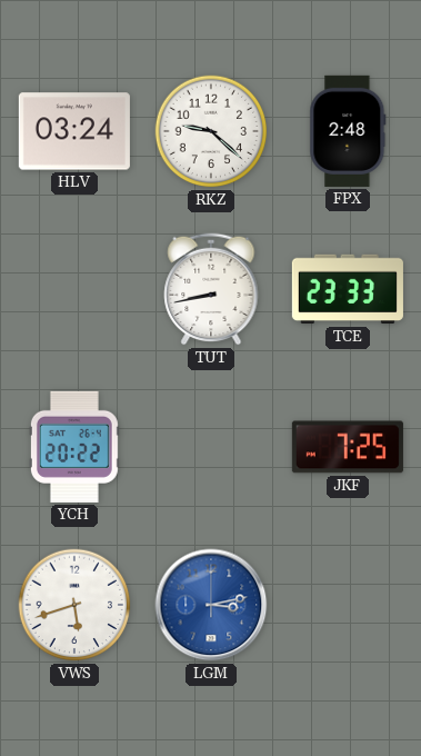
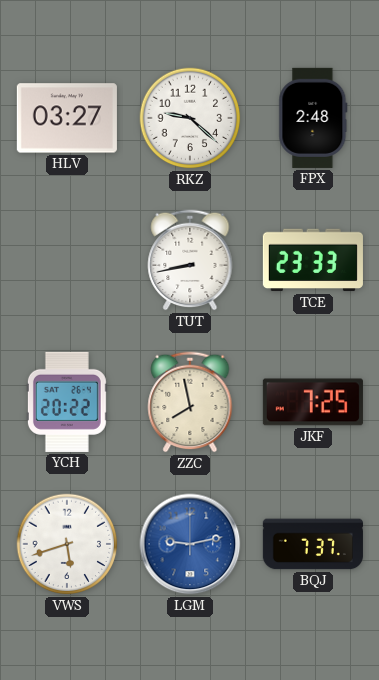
HLV: 03:24 -> 03:27 (67, 118)
ZZC: none -> 7:58 (190, 402)
LGM: 3:13 -> 9:13 (190, 544)
BQJ: none -> 7:37 (313, 544)
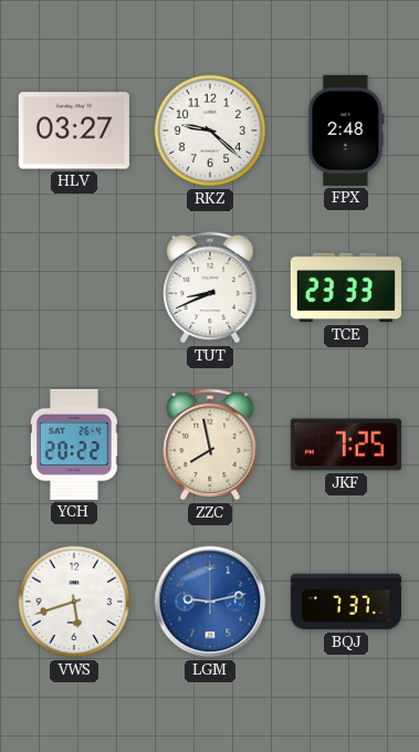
TUT: 8:43 -> 8:41 (210, 288)
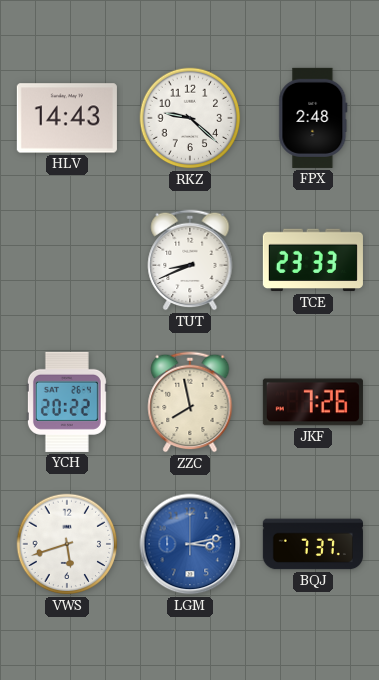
HLV: 03:27 -> 14:43 (67, 118)
JKF: 7:25 -> 7:26 (313, 402)
LGM: 9:13 -> 3:13 (190, 544)
